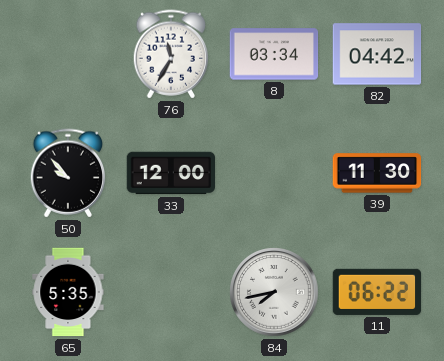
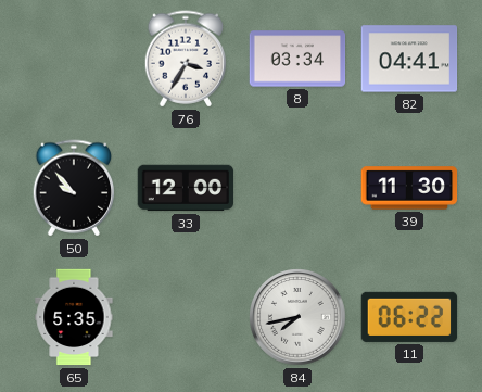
76: 11:35 -> 3:35 (186, 59)
82: 04:42 -> 04:41 (409, 59)
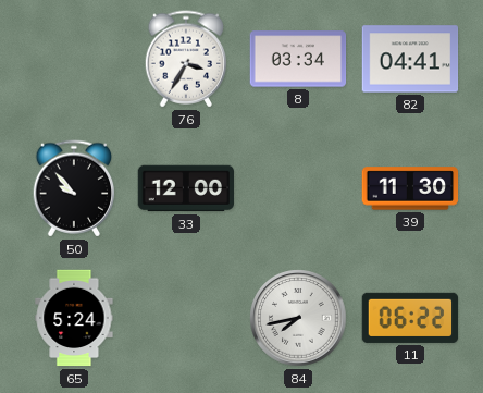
65: 5:35 -> 5:24 (74, 318)
